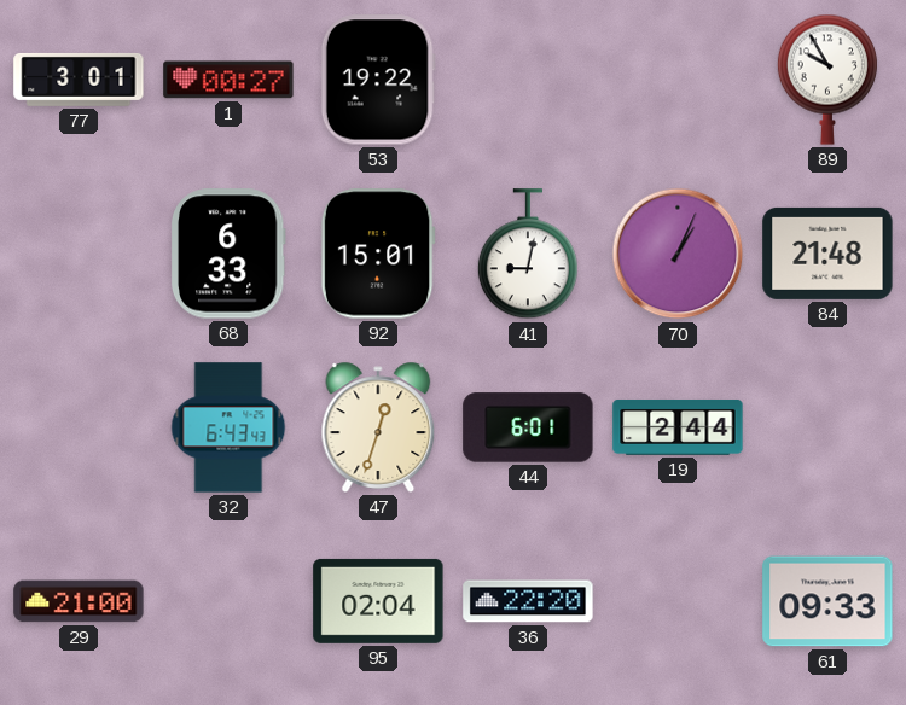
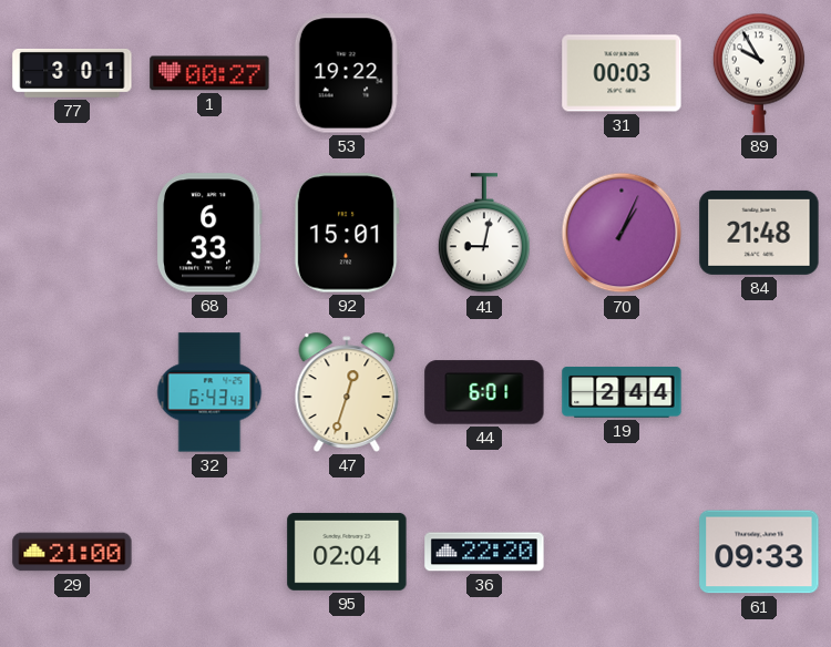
31: none -> 00:03 (622, 73)
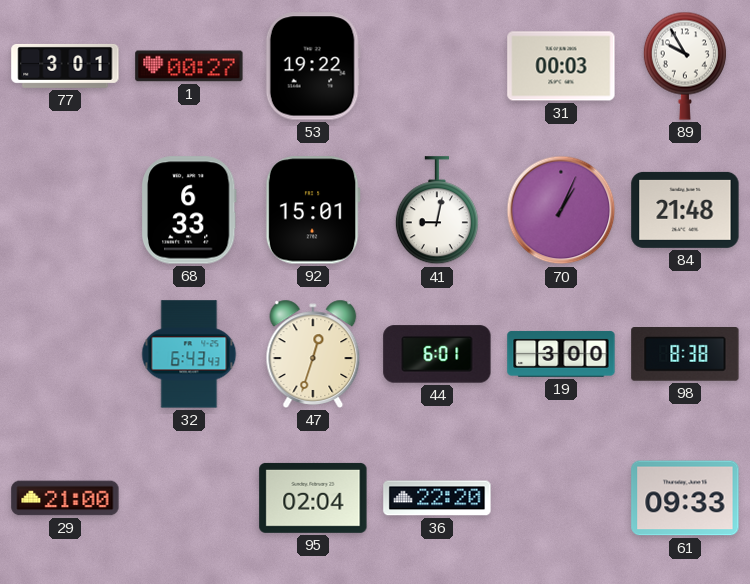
19: 2:44 -> 3:00 (561, 354)
98: none -> 8:38 (685, 355)
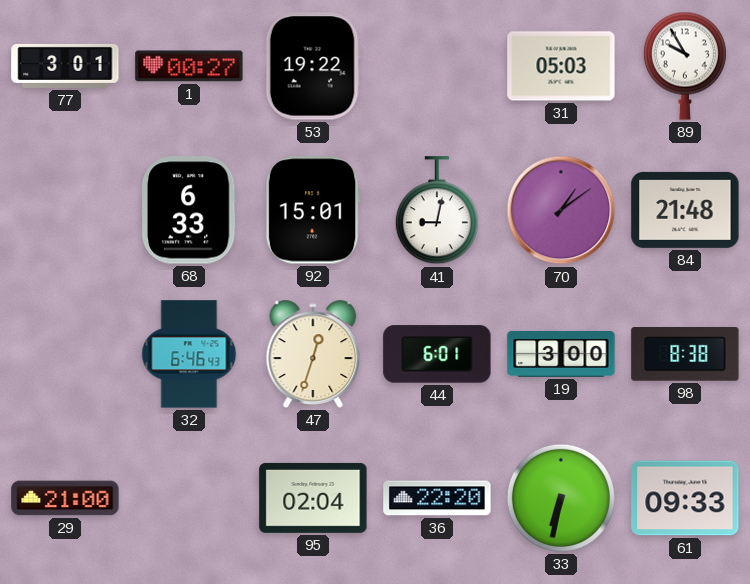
31: 00:03 -> 05:03 (561, 66)
70: 1:04 -> 1:09 (561, 210)
32: 6:43 -> 6:46 (189, 354)
33: none -> 6:32 (561, 498)
